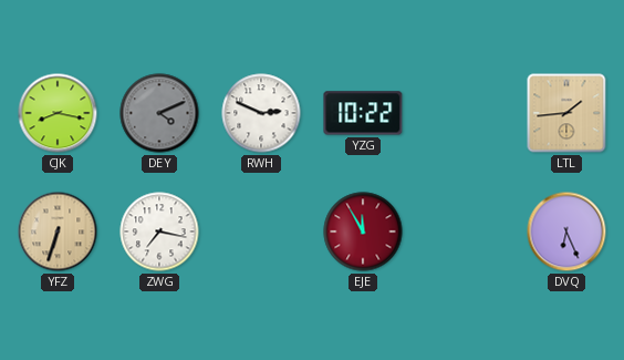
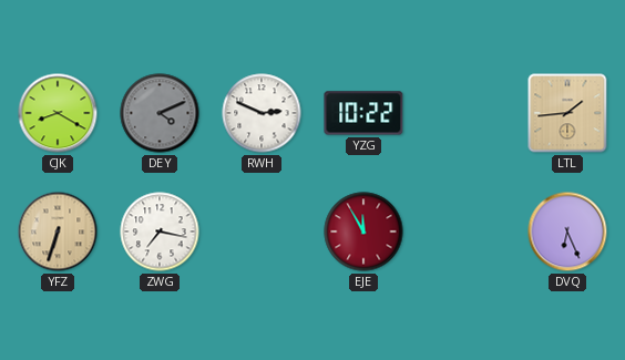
CJK: 8:17 -> 8:20 (58, 113)
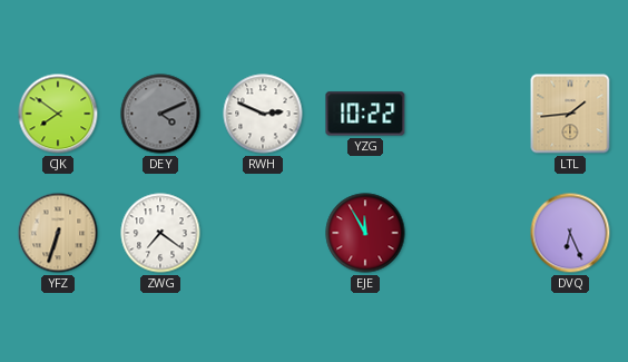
CJK: 8:20 -> 7:51 (58, 114)
ZWG: 7:17 -> 7:21 (160, 233)
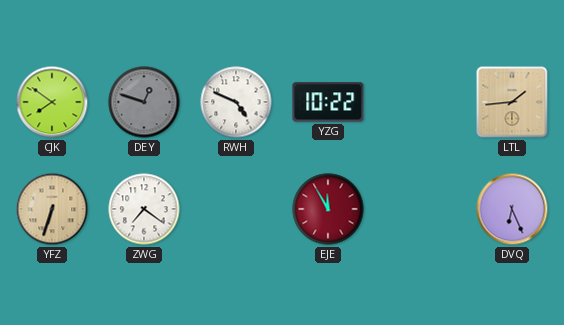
DEY: 4:11 -> 12:48 (144, 102)
RWH: 2:49 -> 4:49 (236, 102)
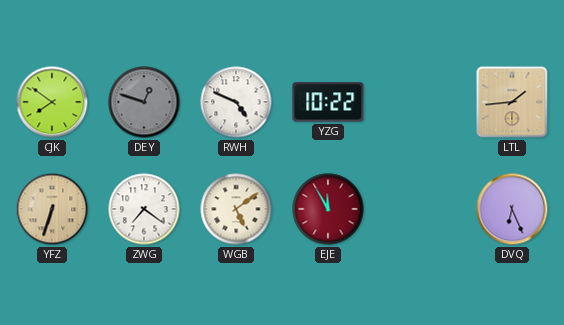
WGB: none -> 5:09 (236, 209)
